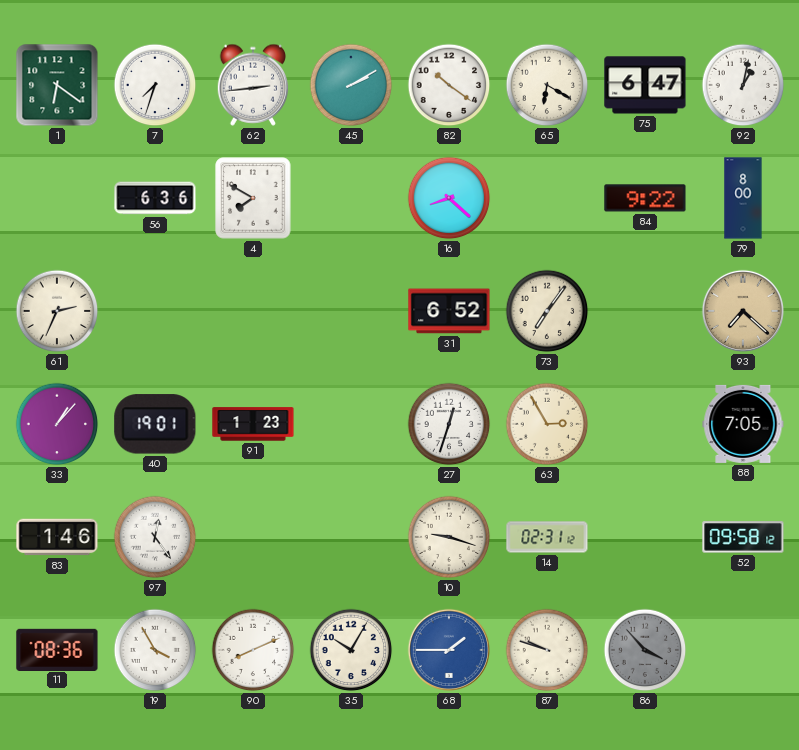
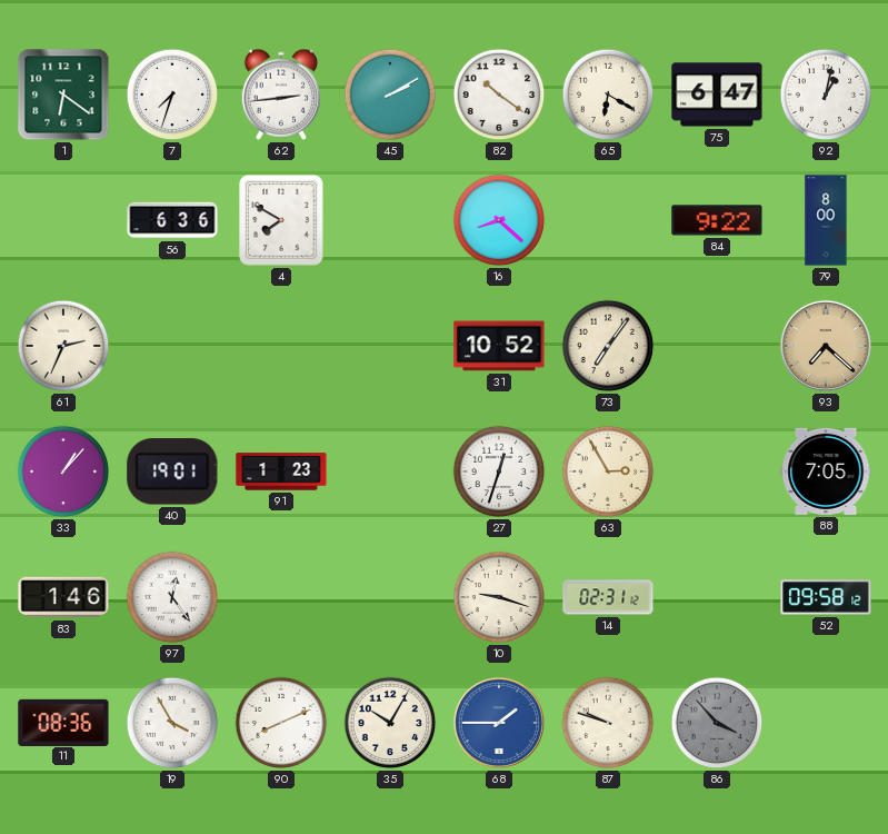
31: 6:52 -> 10:52 (499, 346)
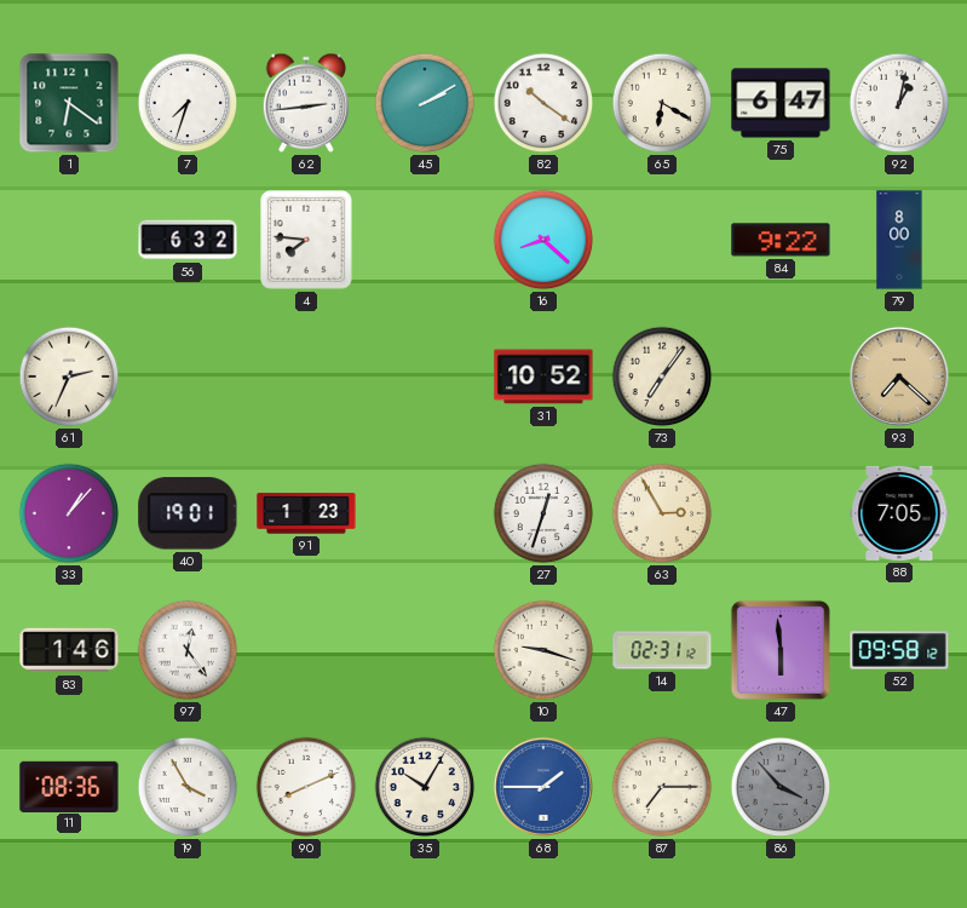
56: 6:36 -> 6:32 (188, 240)
4: 7:50 -> 7:46 (306, 240)
47: none -> 5:59 (781, 650)
87: 9:48 -> 7:15 (662, 787)
